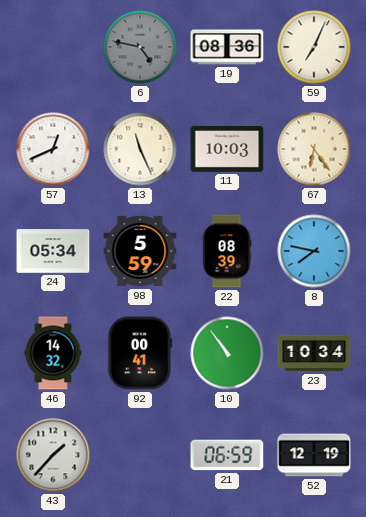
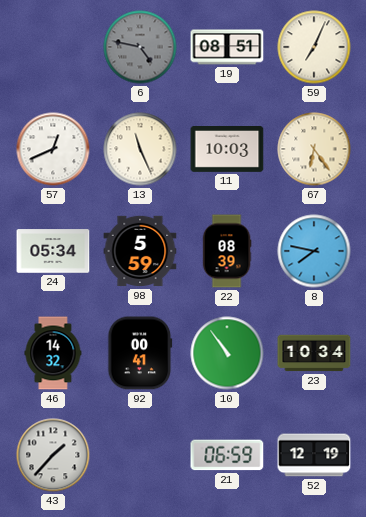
19: 08:36 -> 08:51 (227, 47)
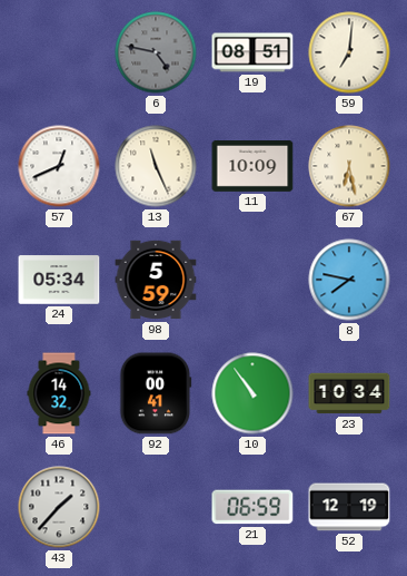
59: 7:04 -> 7:01 (349, 52)
11: 10:03 -> 10:09 (252, 167)
67: 6:24 -> 6:28 (349, 166)
22: 08:39 -> none (227, 251)
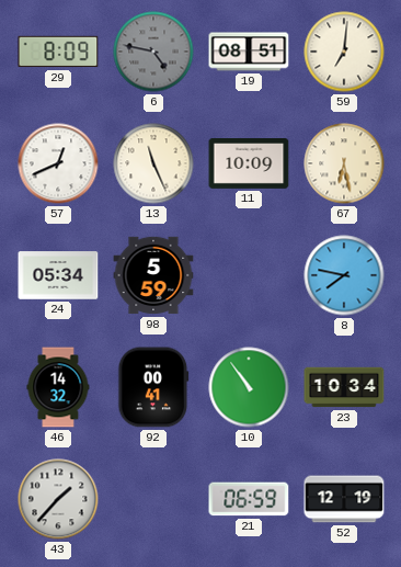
29: none -> 8:09 (58, 52)
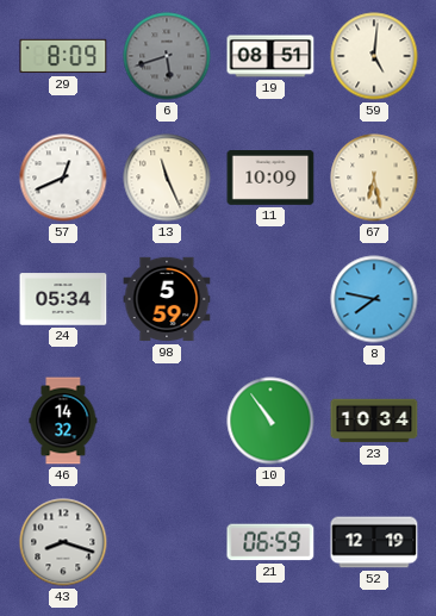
6: 4:47 -> 5:42 (167, 56)
59: 7:01 -> 5:01 (374, 56)
92: 00:41 -> none (153, 387)
43: 1:37 -> 8:18 (63, 542)
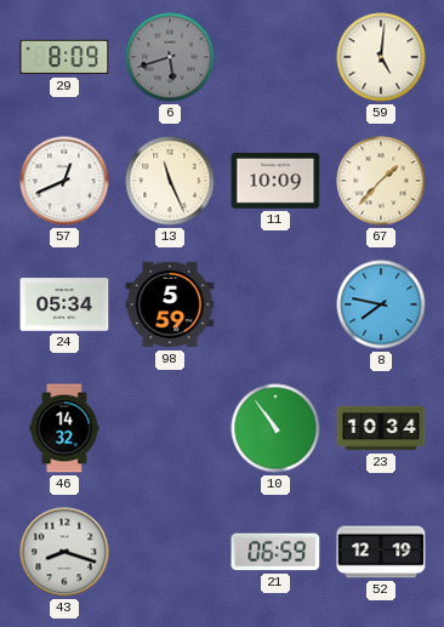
19: 08:51 -> none (270, 56)
67: 6:28 -> 1:37 (381, 181)
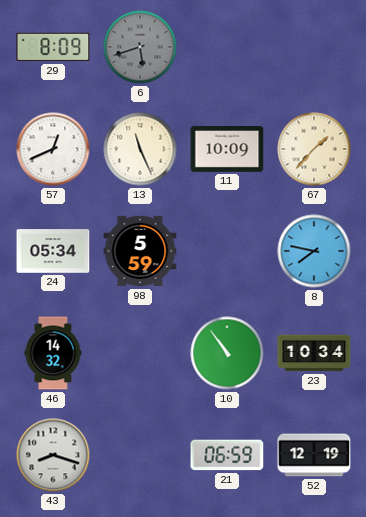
59: 5:01 -> none (381, 57)
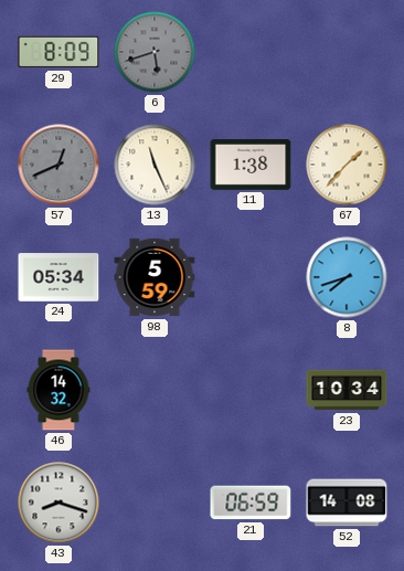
57 dial: white -> grey (59, 165)
11: 10:09 -> 1:38 (251, 166)
8: 7:47 -> 7:42 (347, 277)
10: 10:54 -> none (227, 353)
52: 12:19 -> 14:08 (347, 503)
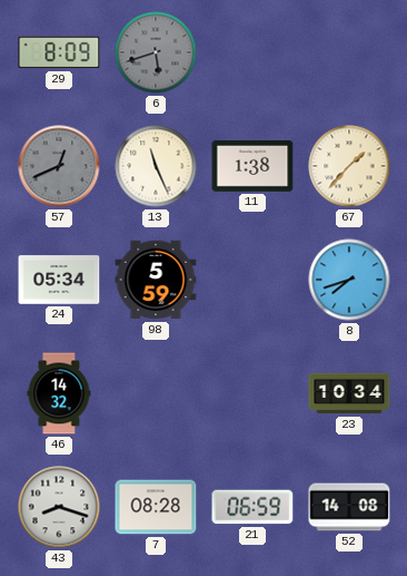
7: none -> 08:28 (156, 507)
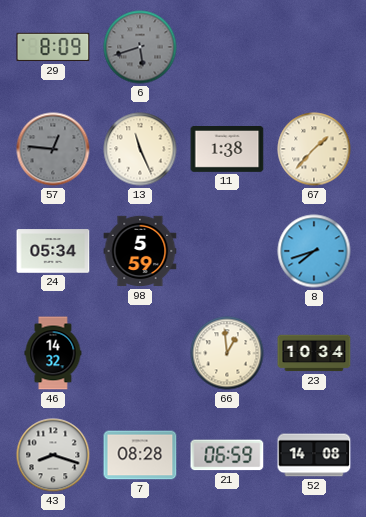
57: 12:41 -> 12:46 (53, 149)
66: none -> 12:59 (227, 353)
